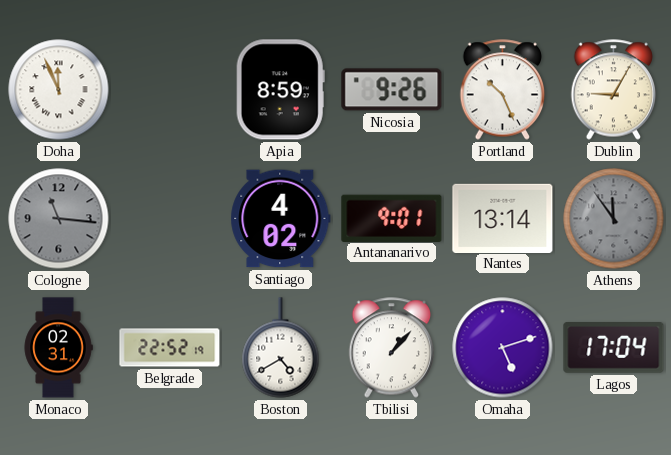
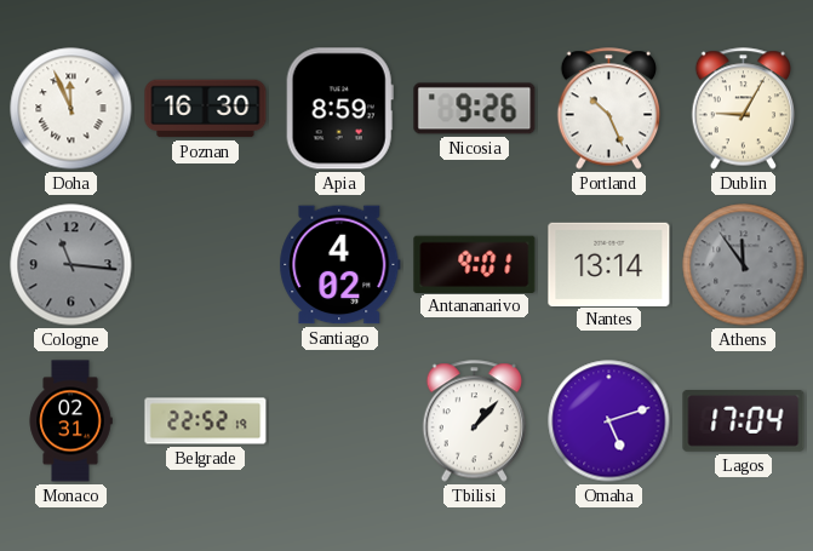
Poznan: none -> 16:30 (206, 109)
Boston: 4:40 -> none (281, 348)
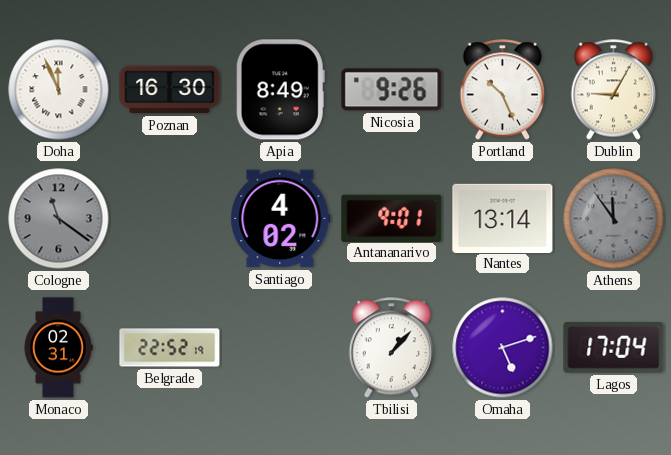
Apia: 8:59 -> 8:49 (280, 90)
Cologne: 11:16 -> 11:21 (59, 219)
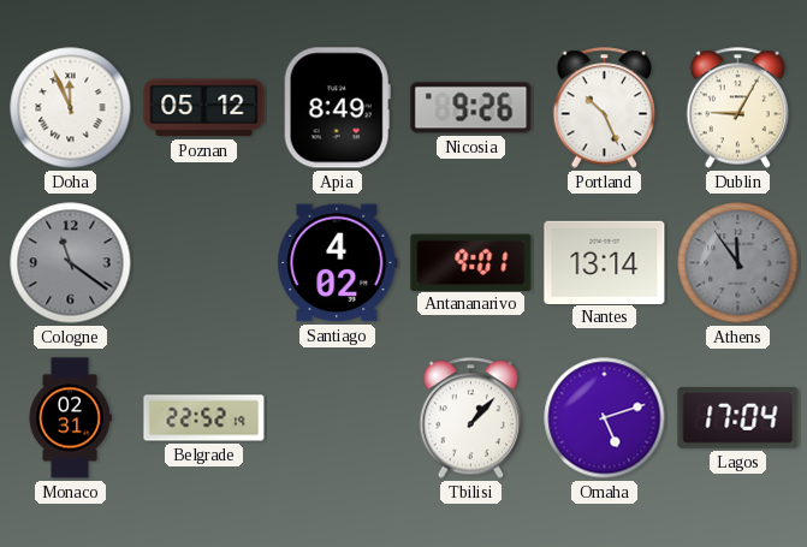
Poznan: 16:30 -> 05:12 (204, 108)
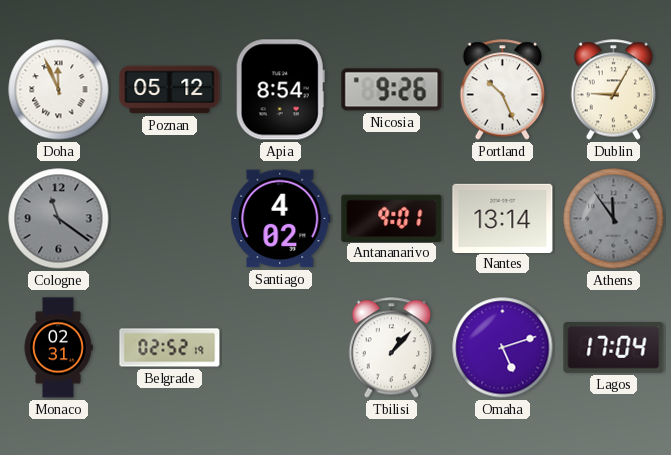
Apia: 8:49 -> 8:54 (280, 90)
Belgrade: 22:52 -> 02:52 (170, 348)
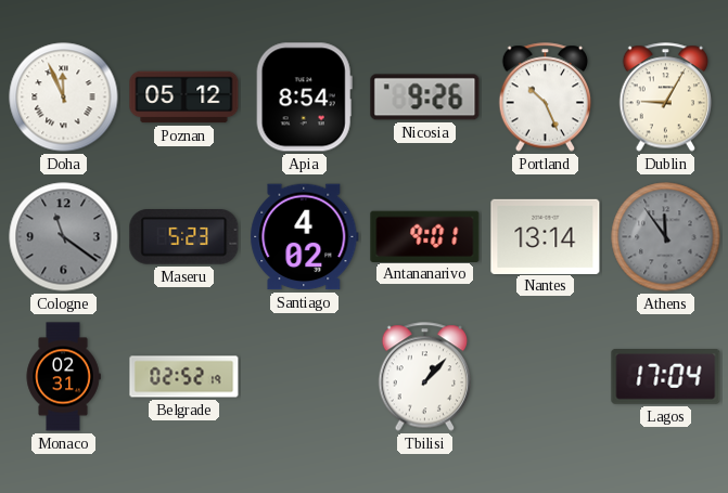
Maseru: none -> 5:23 (184, 237)
Omaha: 5:12 -> none (503, 348)
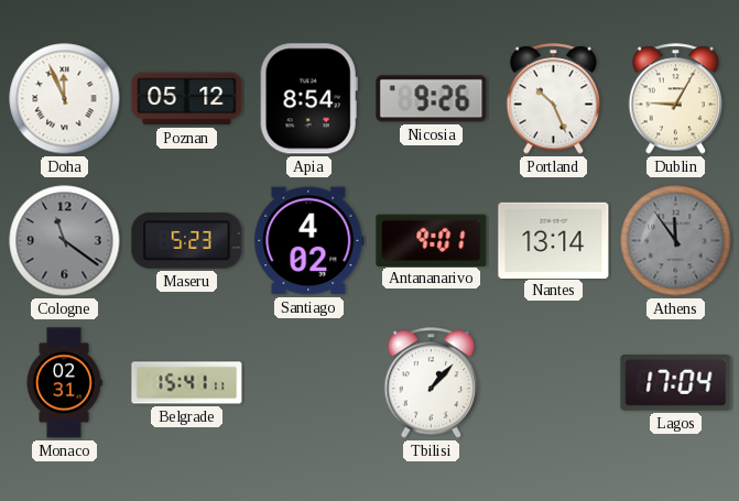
Belgrade: 02:52 -> 15:41 (187, 383)
